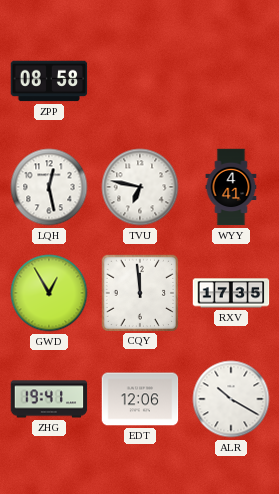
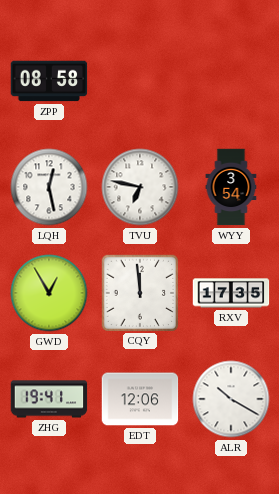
WYY: 4:41 -> 3:54 (231, 187)
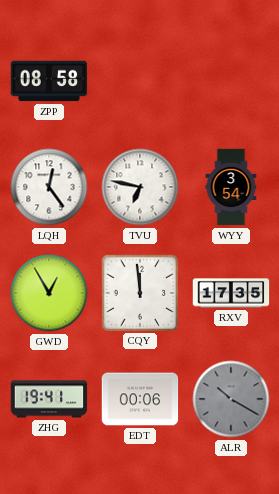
LQH: 12:28 -> 12:24 (49, 187)
EDT: 12:06 -> 00:06 (140, 399)
ALR dial: white -> grey (231, 399)
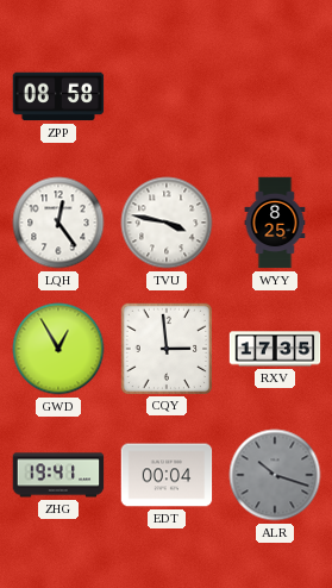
TVU: 6:47 -> 3:47 (167, 223)
WYY: 3:54 -> 8:25 (275, 223)
CQY: 11:59 -> 2:59 (165, 348)
EDT: 00:06 -> 00:04 (167, 475)
ALR: 10:20 -> 10:18 (275, 475)
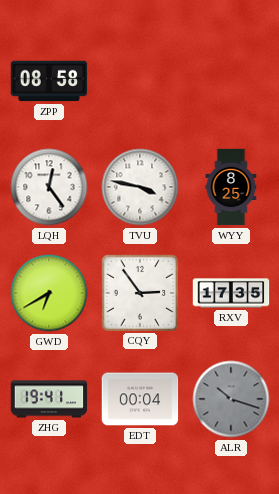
GWD: 12:55 -> 6:40 (49, 293)
CQY: 2:59 -> 2:54 (139, 292)
